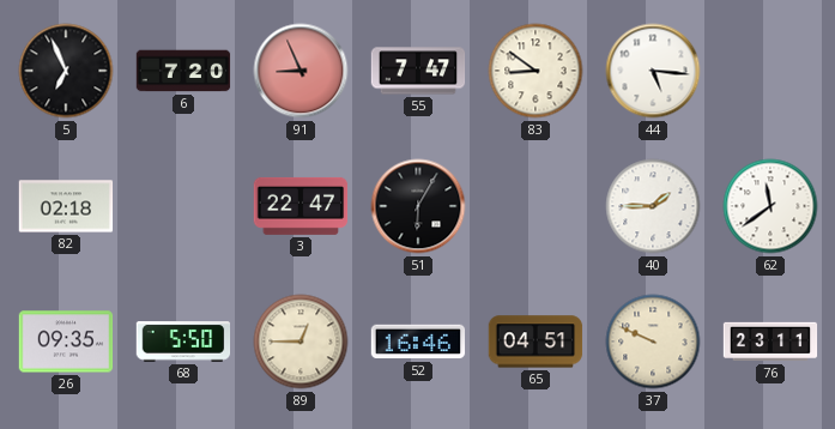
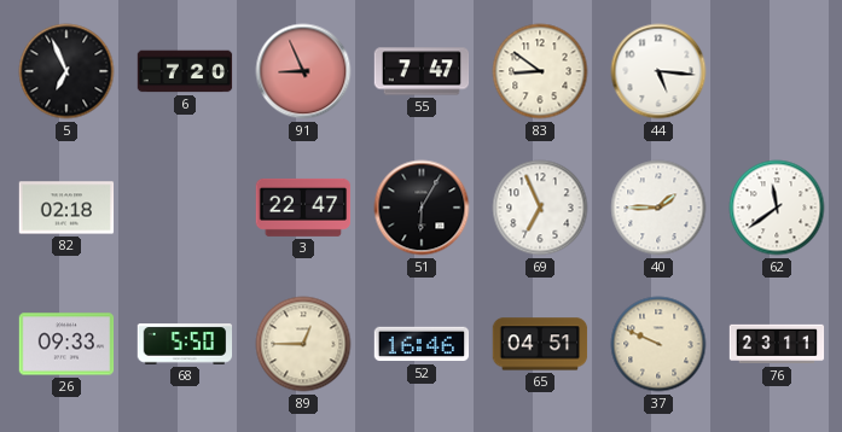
69: none -> 6:56 (540, 208)
26: 09:35 -> 09:33 (66, 344)
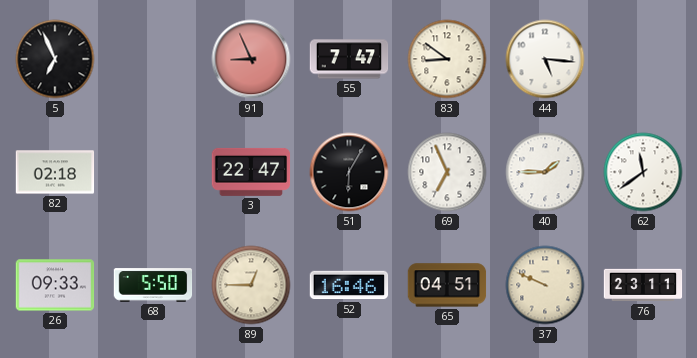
6: 7:20 -> none (185, 71)
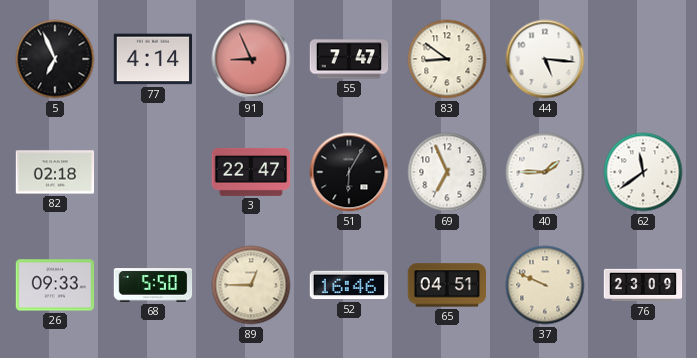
77: none -> 4:14 (153, 59)
76: 23:11 -> 23:09 (643, 285)
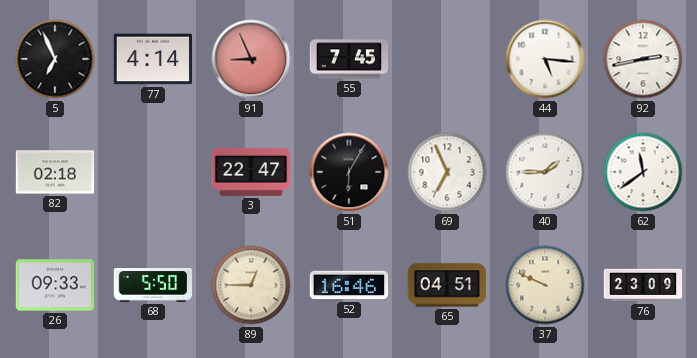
55: 7:47 -> 7:45 (349, 59)
83: 8:51 -> none (447, 59)
92: none -> 2:43 (643, 59)
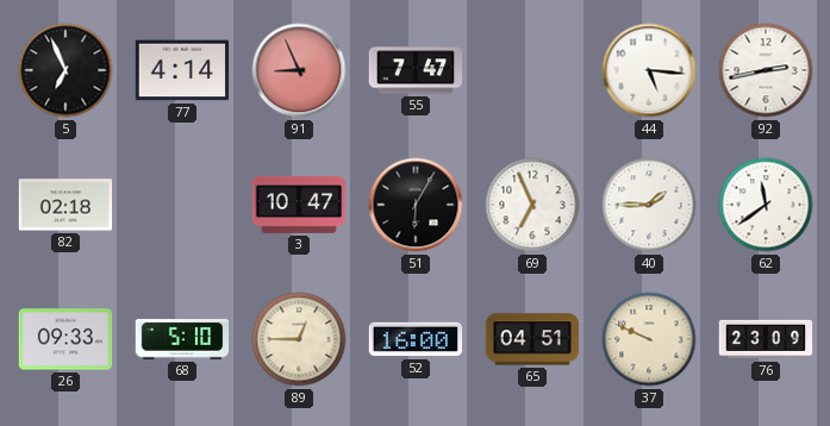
55: 7:45 -> 7:47 (416, 70)
3: 22:47 -> 10:47 (299, 205)
68: 5:50 -> 5:10 (182, 339)
52: 16:46 -> 16:00 (416, 339)
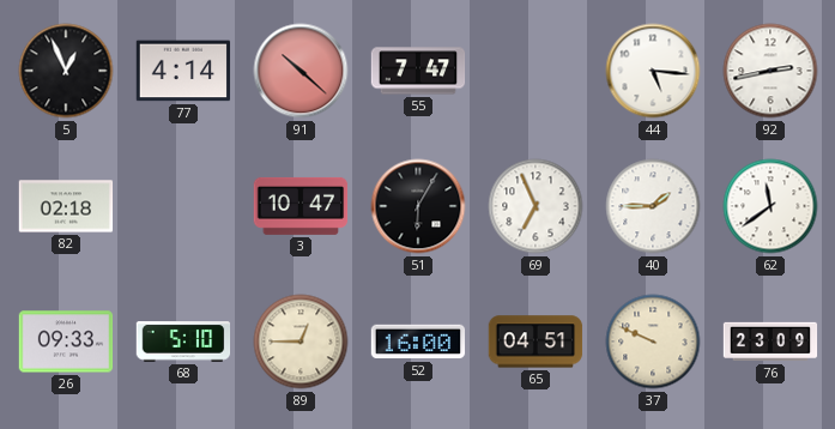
5: 6:56 -> 12:56 (66, 71)
91: 8:56 -> 10:22 (301, 71)
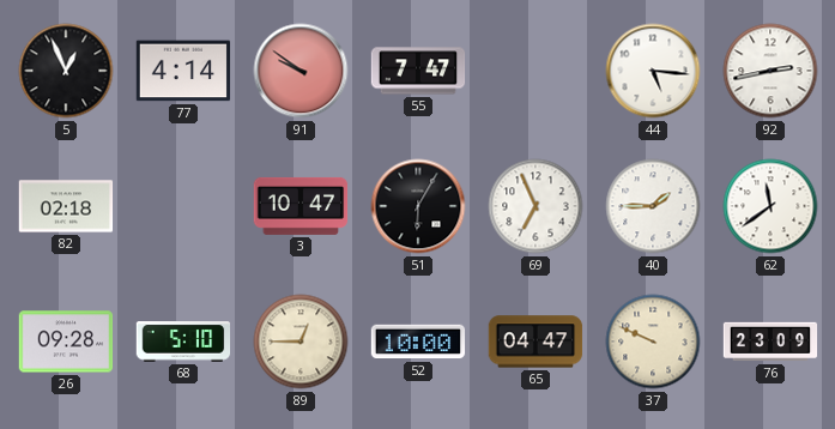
91: 10:22 -> 9:51 (301, 71)
26: 09:33 -> 09:28 (66, 342)
52: 16:00 -> 10:00 (418, 342)
65: 04:51 -> 04:47 (536, 342)
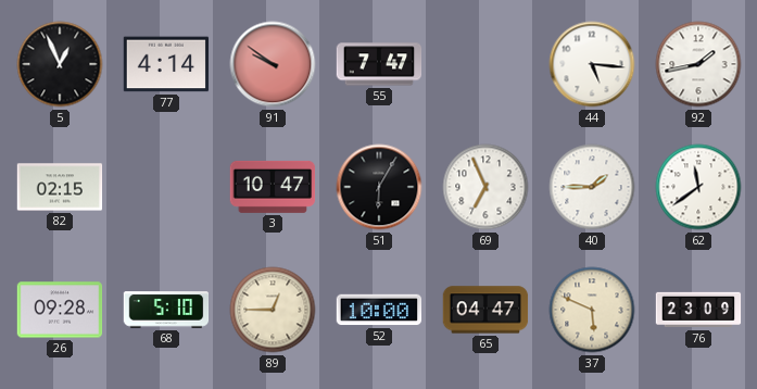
92: 2:43 -> 1:43 (698, 64)
82: 02:18 -> 02:15 (60, 187)
37: 9:49 -> 5:49 (592, 310)
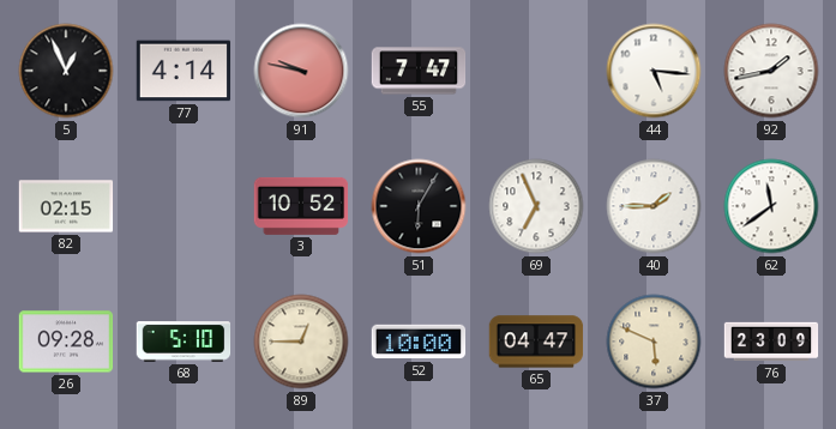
91: 9:51 -> 9:47 (301, 71)
3: 10:47 -> 10:52 (301, 206)
